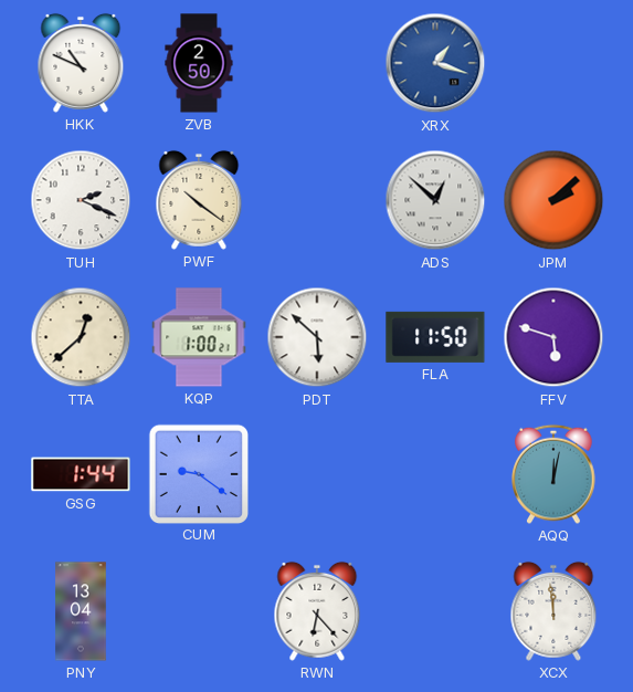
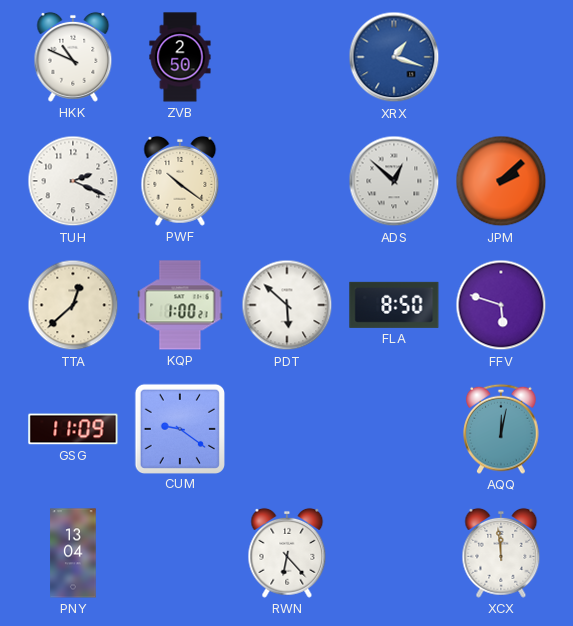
FLA: 11:50 -> 8:50 (394, 305)
GSG: 1:44 -> 11:09 (73, 429)
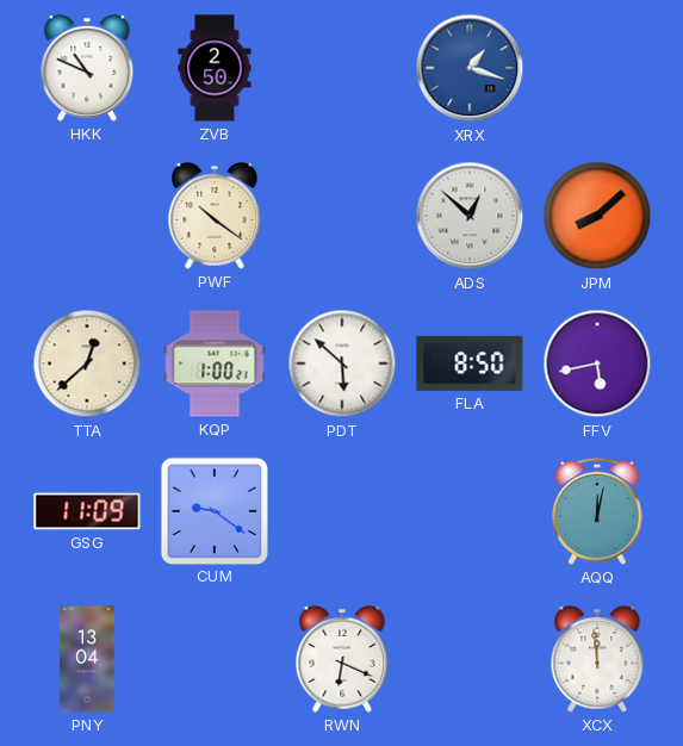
TUH: 2:19 -> none (73, 181)
JPM: 2:08 -> 8:08 (597, 216)
FFV: 5:48 -> 5:43 (597, 363)
RWN: 6:23 -> 6:19 (342, 659)
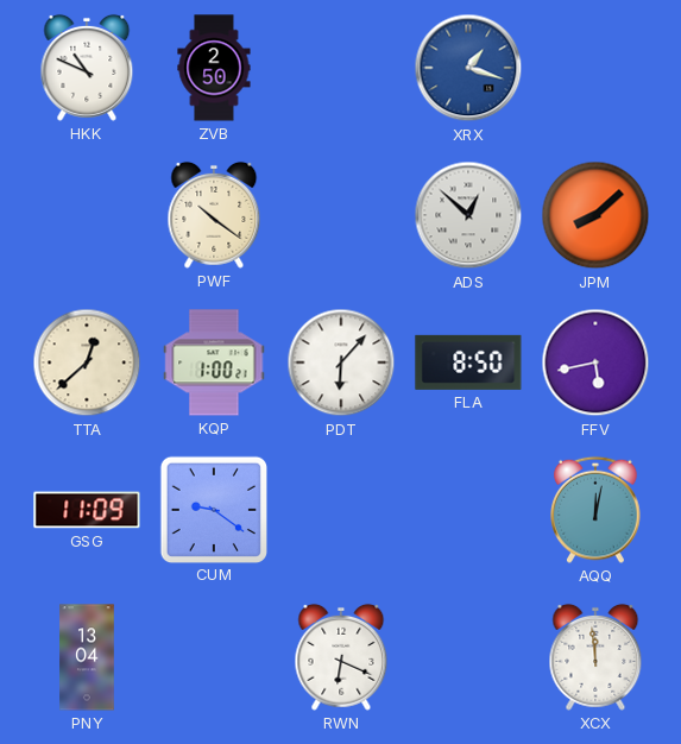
PDT: 5:52 -> 6:07 (341, 362)
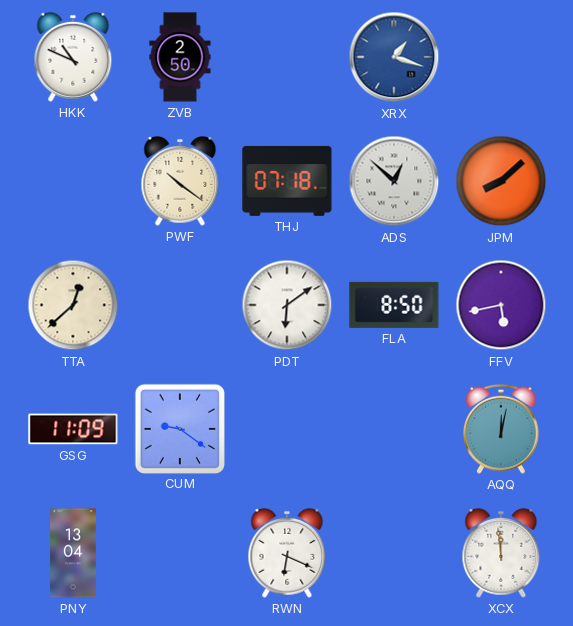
THJ: none -> 07:18 (287, 181)
KQP: 1:00 -> none (214, 362)
PDT: 6:07 -> 6:09 (287, 305)
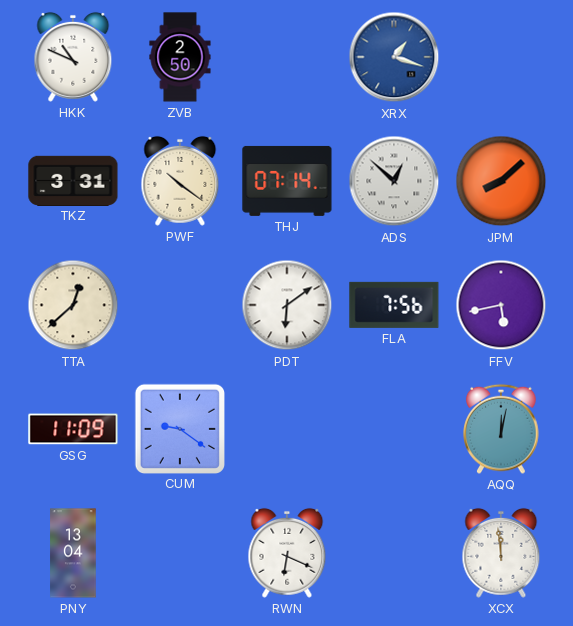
TKZ: none -> 3:31 (73, 180)
THJ: 07:18 -> 07:14 (287, 181)
FLA: 8:50 -> 7:56 (394, 305)
